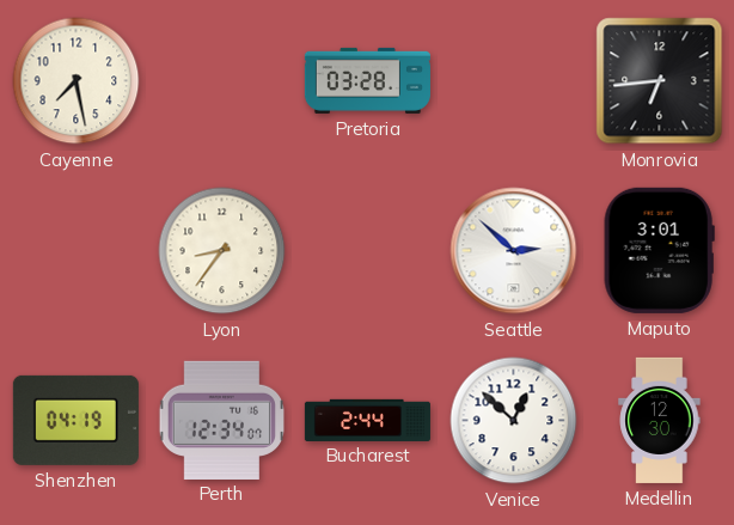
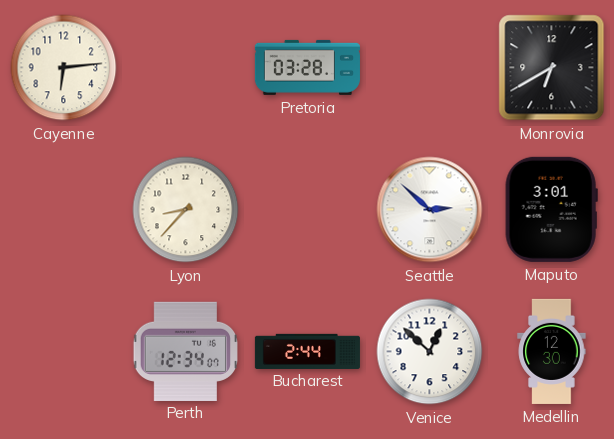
Cayenne: 7:28 -> 6:14 (64, 68)
Monrovia: 6:44 -> 6:40 (552, 68)
Lyon: 8:36 -> 8:37 (186, 210)
Shenzhen: 04:19 -> none (75, 420)
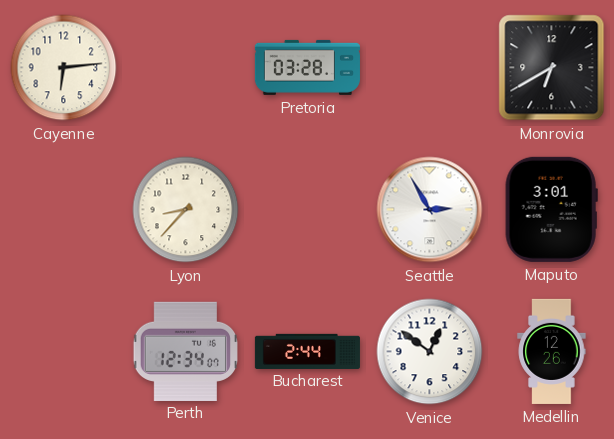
Seattle: 2:52 -> 2:55 (430, 210)
Venice: 12:52 -> 12:51 (430, 352)
Medellin: 12:30 -> 12:26 (552, 351)
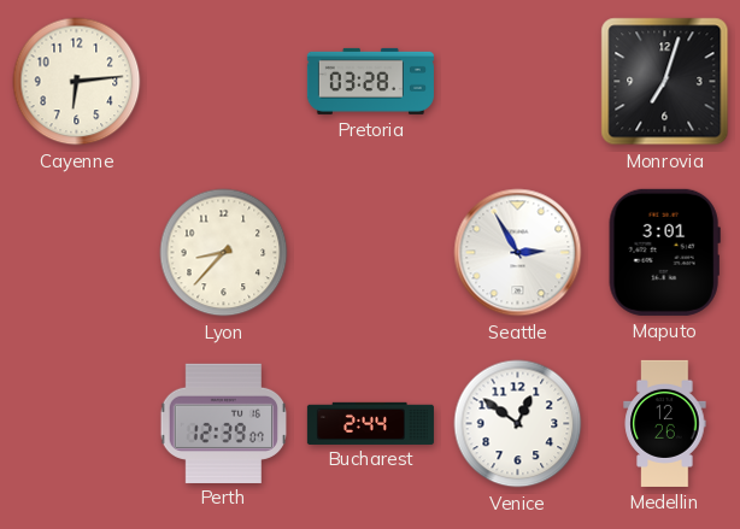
Monrovia: 6:40 -> 7:03 (665, 82)
Perth: 12:34 -> 12:39 (223, 423)
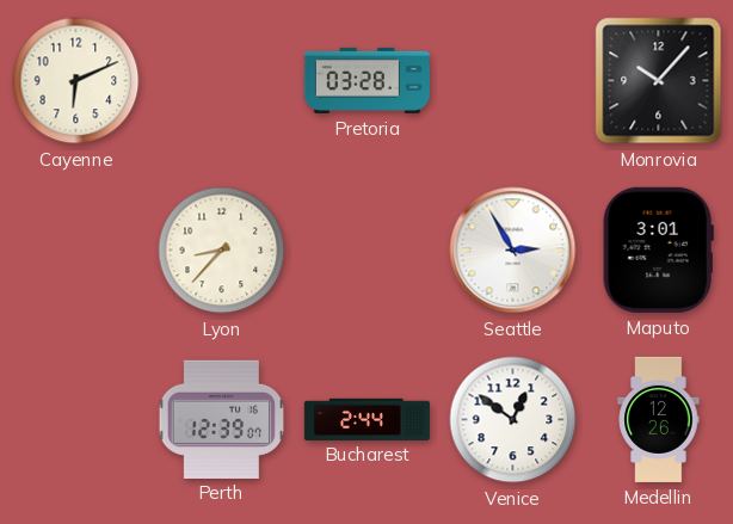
Cayenne: 6:14 -> 6:11 (76, 81)
Monrovia: 7:03 -> 10:07 (659, 81)
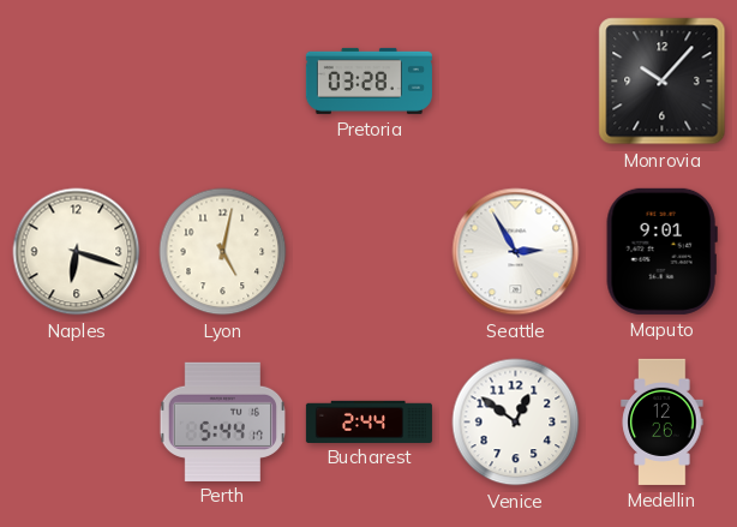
Cayenne: 6:11 -> none (76, 81)
Naples: none -> 6:18 (77, 252)
Lyon: 8:37 -> 5:02 (223, 252)
Maputo: 3:01 -> 9:01 (661, 251)
Perth: 12:39 -> 5:44 (222, 421)
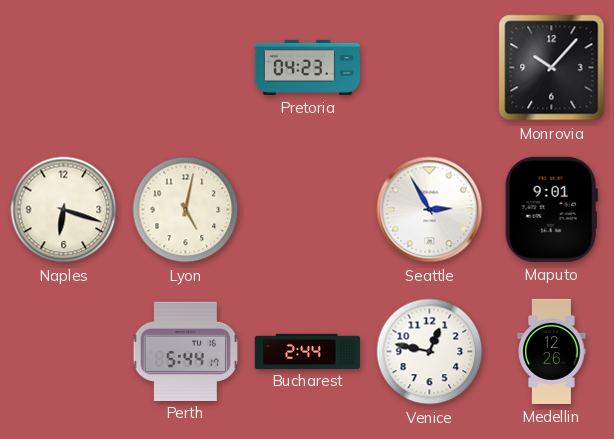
Pretoria: 03:28 -> 04:23 (307, 67)
Venice: 12:51 -> 12:47 (430, 352)
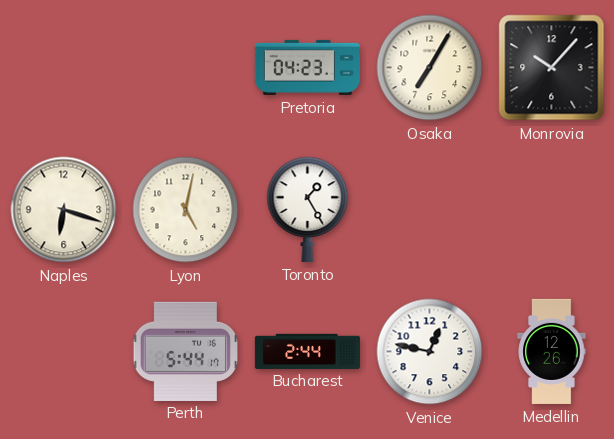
Osaka: none -> 7:05 (430, 68)
Toronto: none -> 1:25 (308, 209)
Seattle: 2:55 -> none (430, 210)
Maputo: 9:01 -> none (551, 209)
